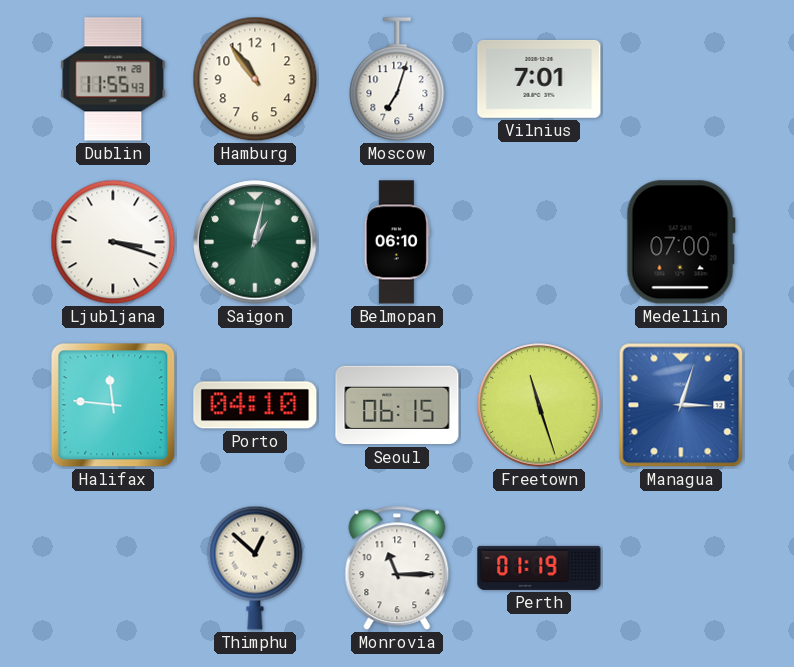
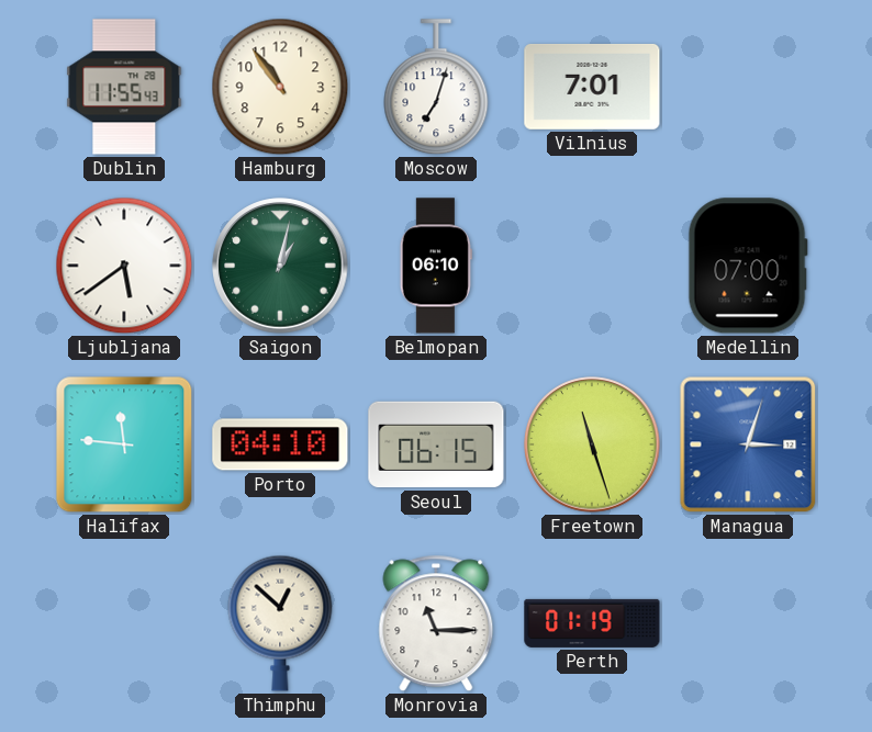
Ljubljana: 3:18 -> 5:39 (124, 266)
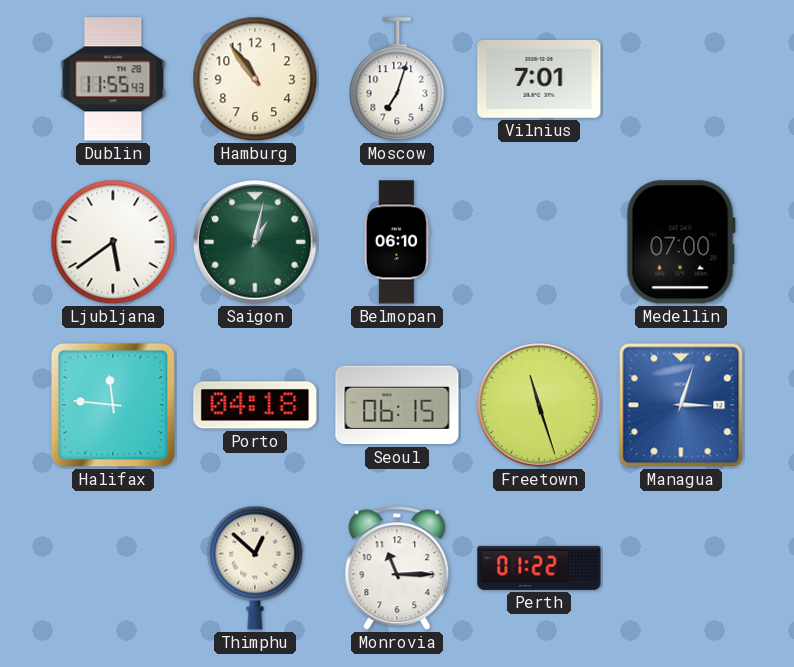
Porto: 04:10 -> 04:18 (255, 405)
Perth: 01:19 -> 01:22 (539, 568)
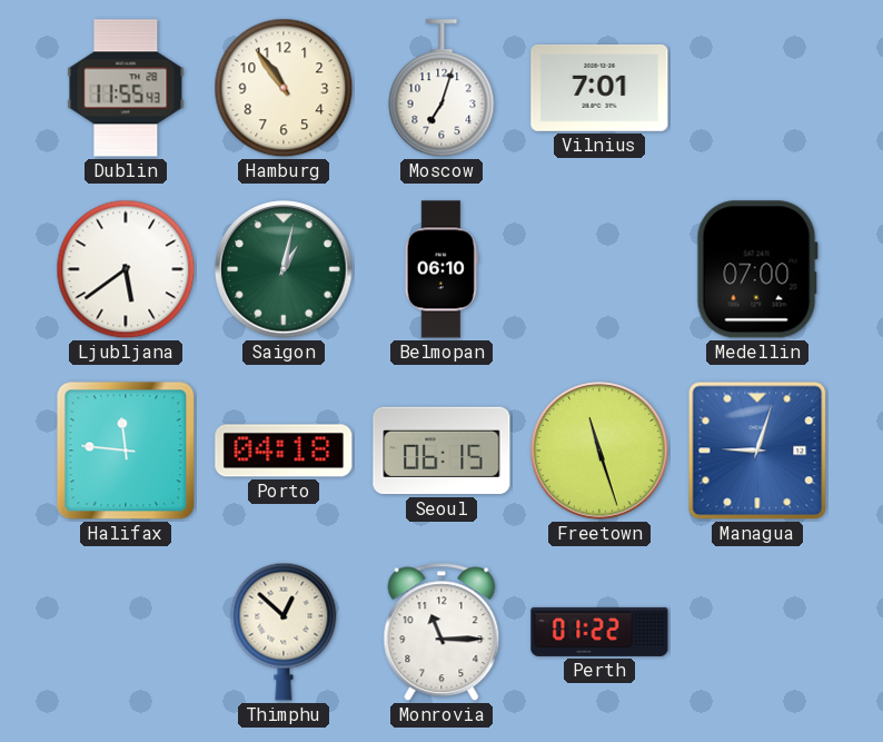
Managua: 3:03 -> 9:03 (757, 451)
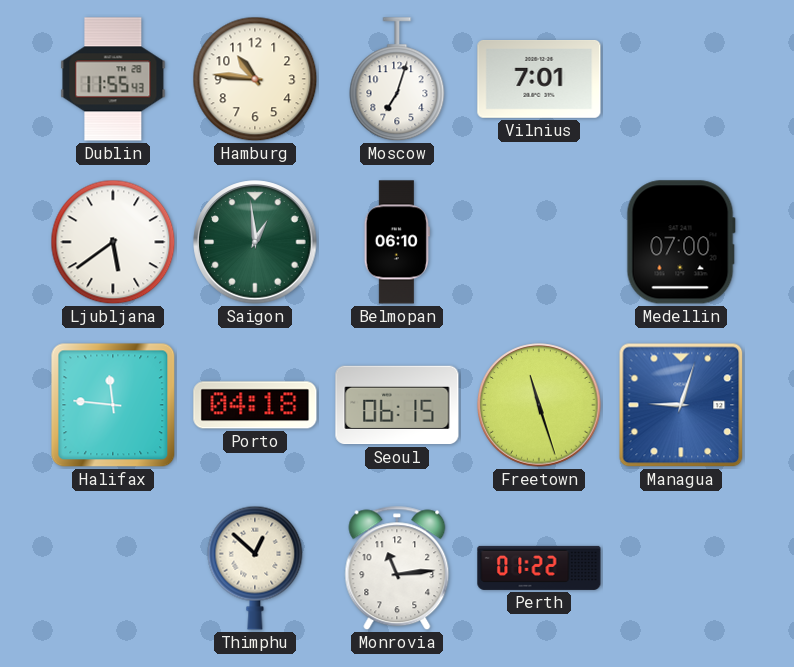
Hamburg: 10:54 -> 10:46 (255, 79)
Saigon: 1:02 -> 12:59 (255, 242)
Monrovia: 11:15 -> 11:14 (397, 568)
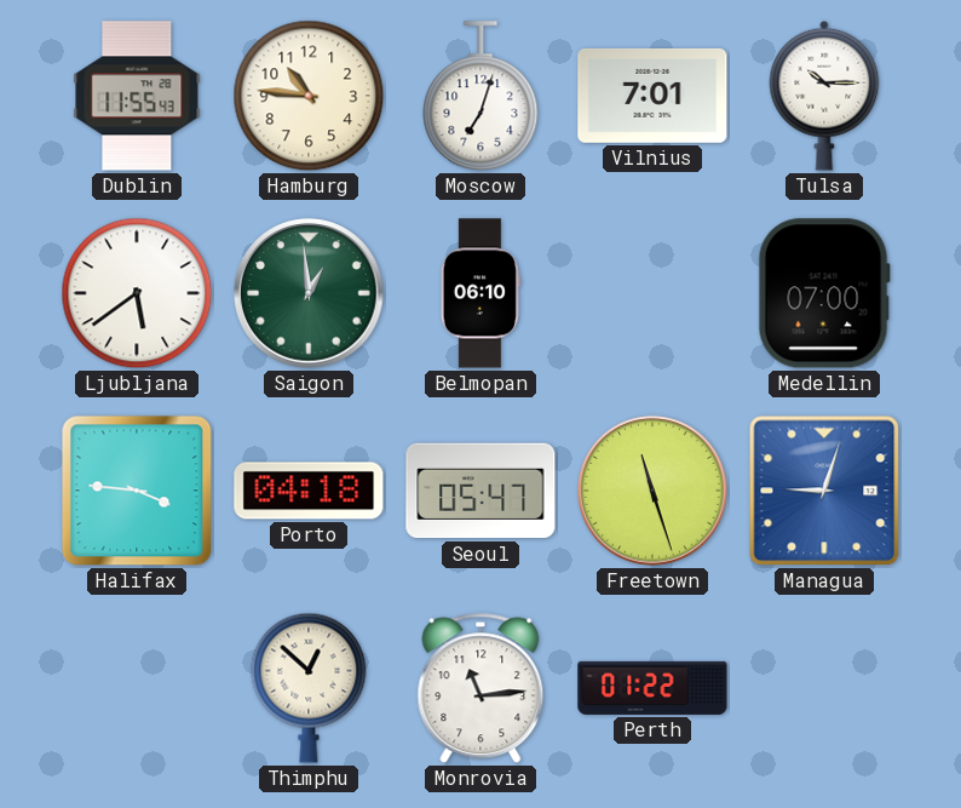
Tulsa: none -> 10:15 (824, 96)
Halifax: 11:46 -> 3:46 (137, 491)
Seoul: 06:15 -> 05:47 (480, 491)
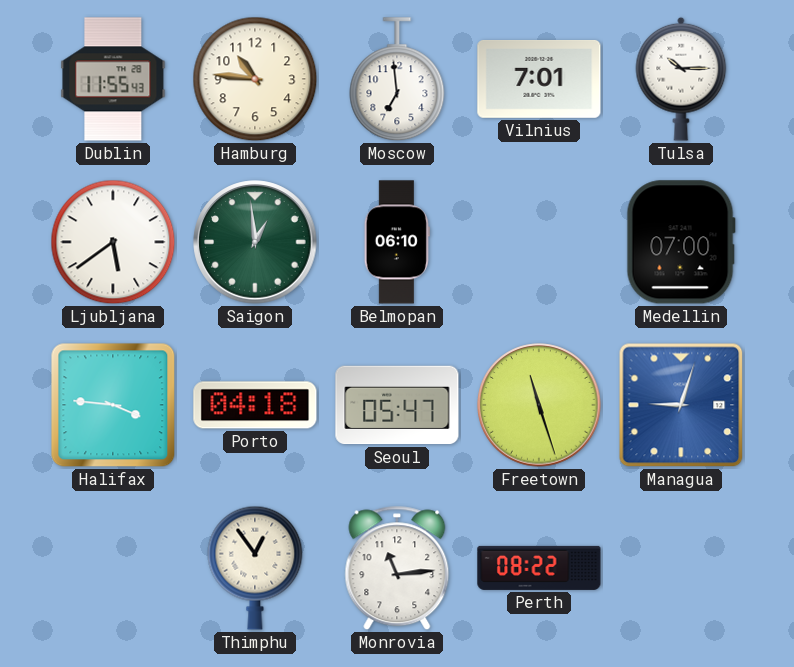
Moscow: 7:03 -> 6:59 (397, 80)
Thimphu: 12:52 -> 12:54 (255, 568)
Perth: 01:22 -> 08:22 (539, 568)
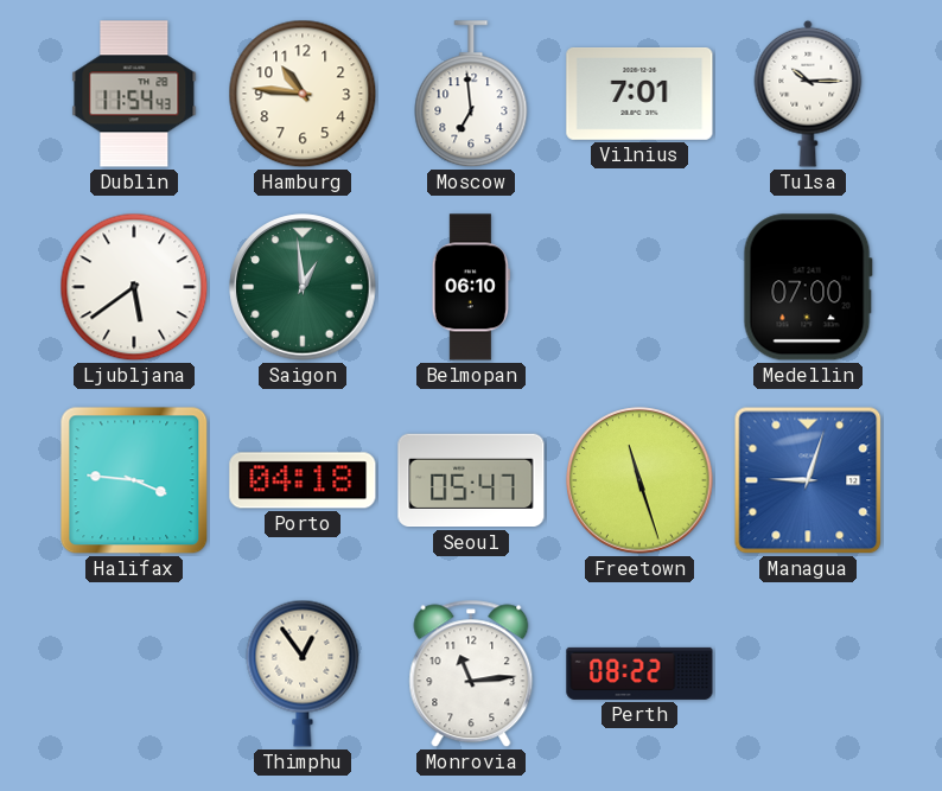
Dublin: 11:55 -> 11:54 (134, 94)
